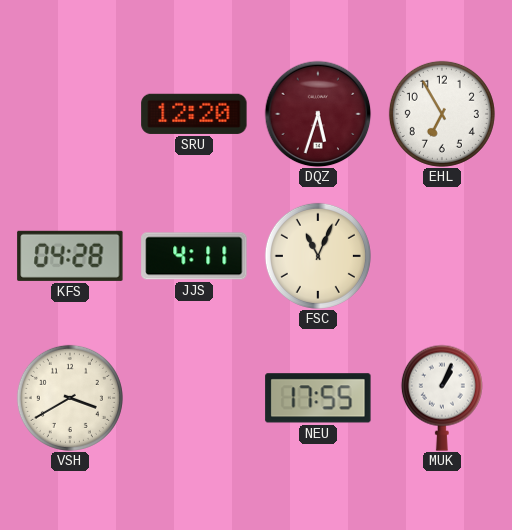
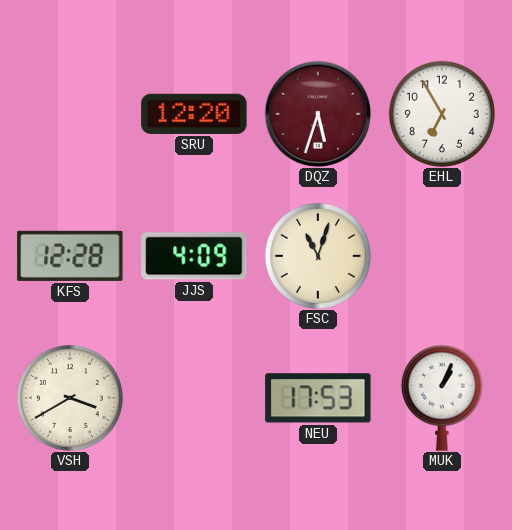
KFS: 04:28 -> 12:28 (70, 256)
JJS: 4:11 -> 4:09 (194, 256)
FSC: 11:04 -> 11:03 (318, 256)
NEU: 17:55 -> 17:53 (318, 398)
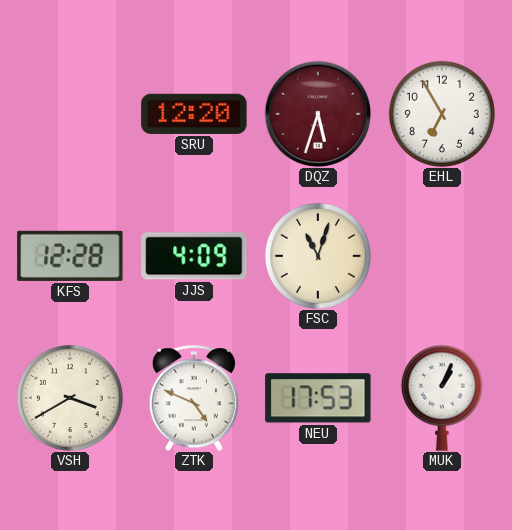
ZTK: none -> 4:49 (194, 398)
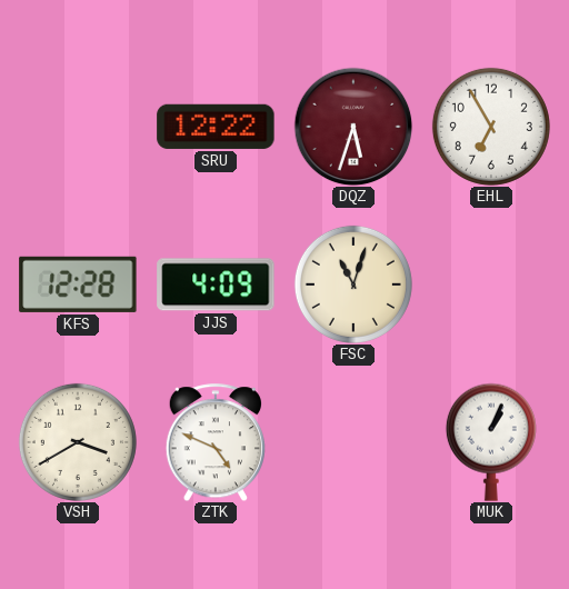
SRU: 12:20 -> 12:22 (216, 127)
NEU: 17:53 -> none (318, 398)
